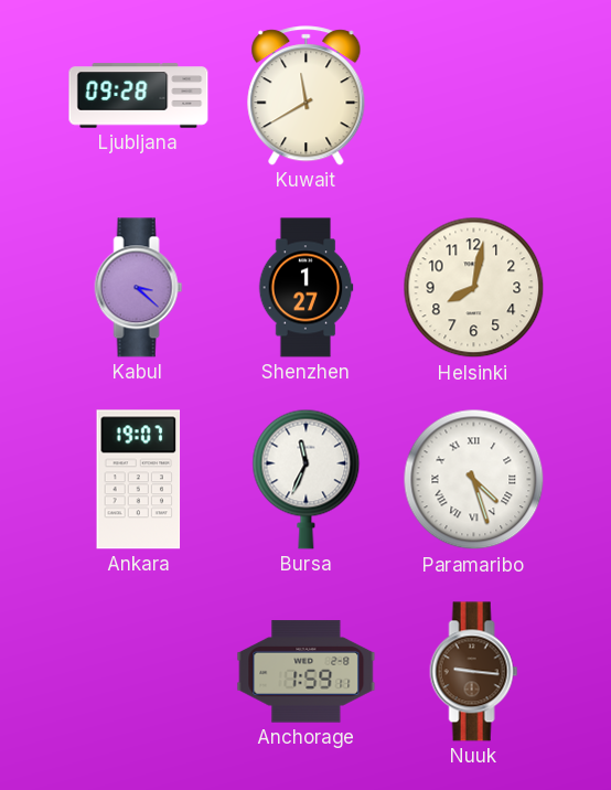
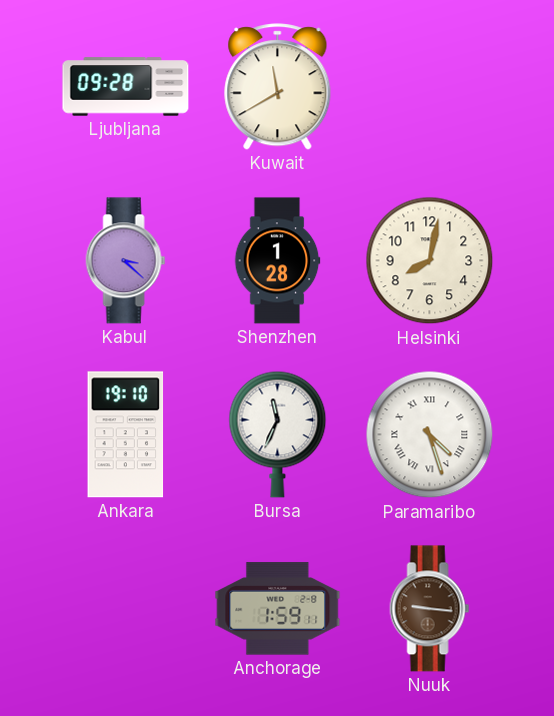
Shenzhen: 1:27 -> 1:28 (277, 261)
Ankara: 19:07 -> 19:10 (126, 435)
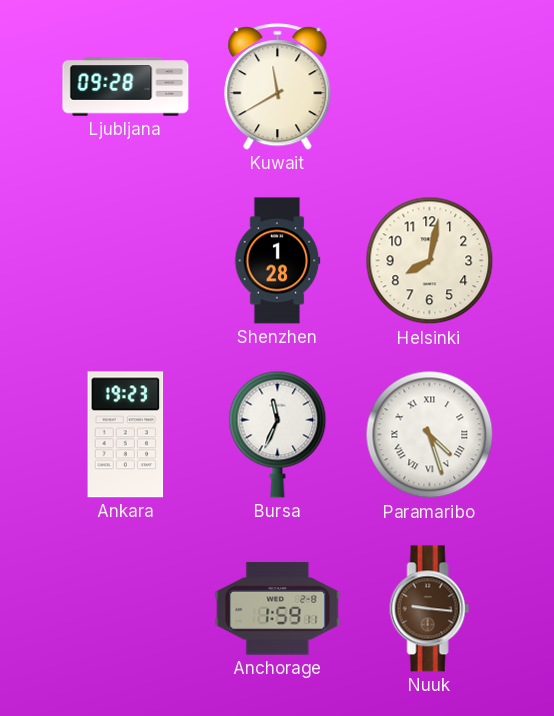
Kabul: 3:22 -> none (126, 261)
Ankara: 19:10 -> 19:23 (126, 435)
